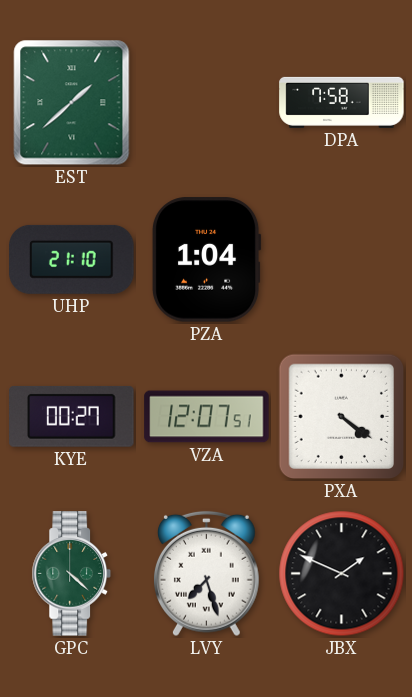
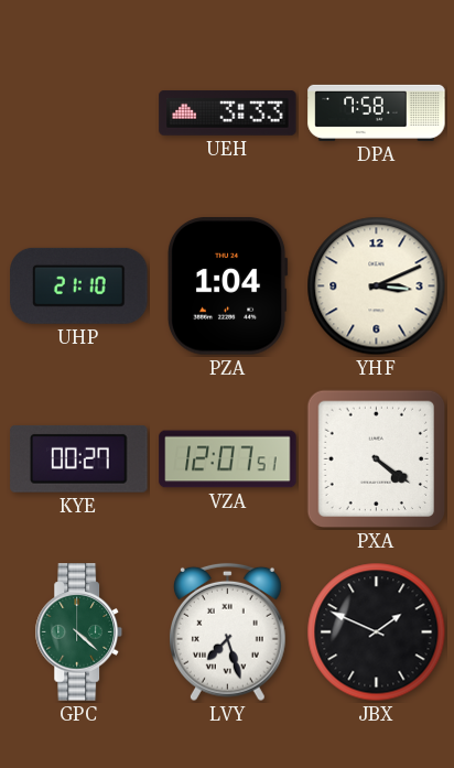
EST: 1:38 -> none (72, 103)
UEH: none -> 3:33 (228, 113)
YHF: none -> 3:11 (377, 286)
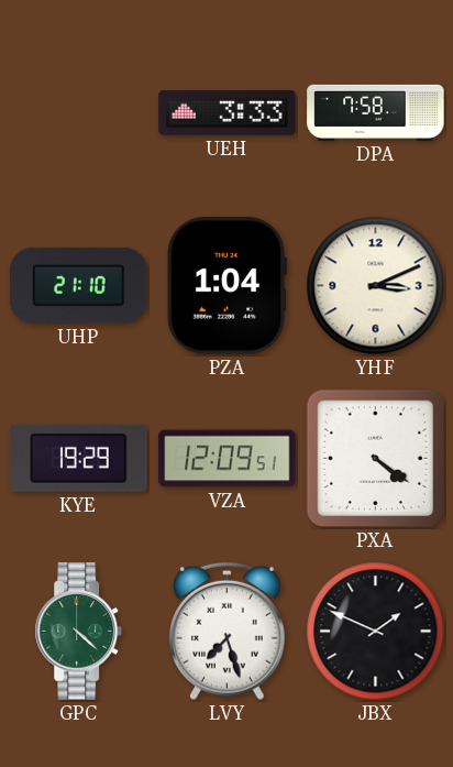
KYE: 00:27 -> 19:29 (79, 458)
VZA: 12:07 -> 12:09 (228, 459)
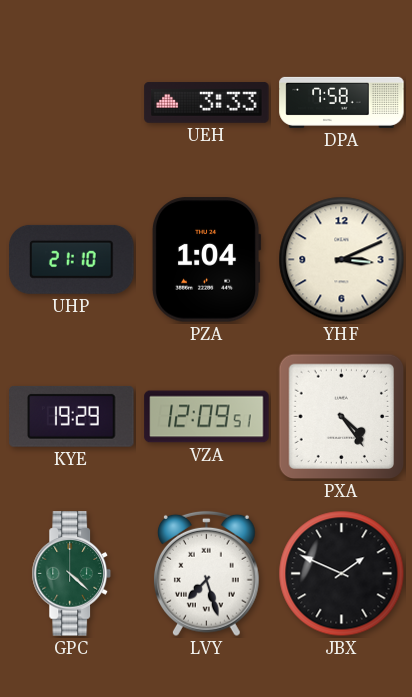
PXA: 4:21 -> 4:24 (342, 417)
